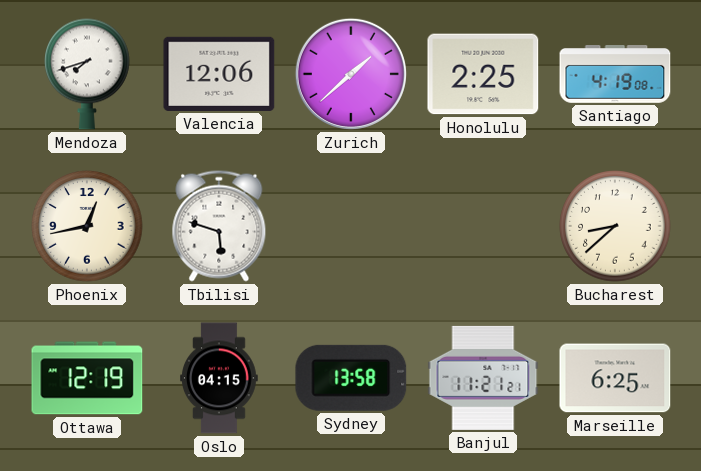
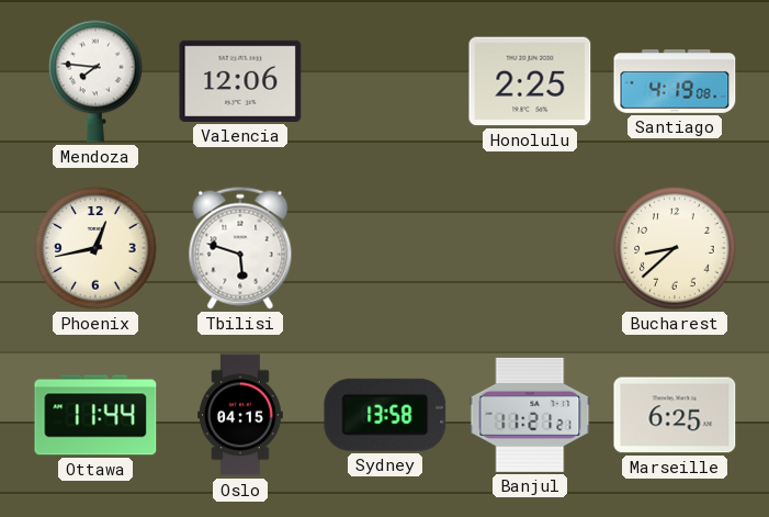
Mendoza: 7:42 -> 7:46 (95, 81)
Zurich: 1:38 -> none (351, 74)
Ottawa: 12:19 -> 11:44 (95, 415)
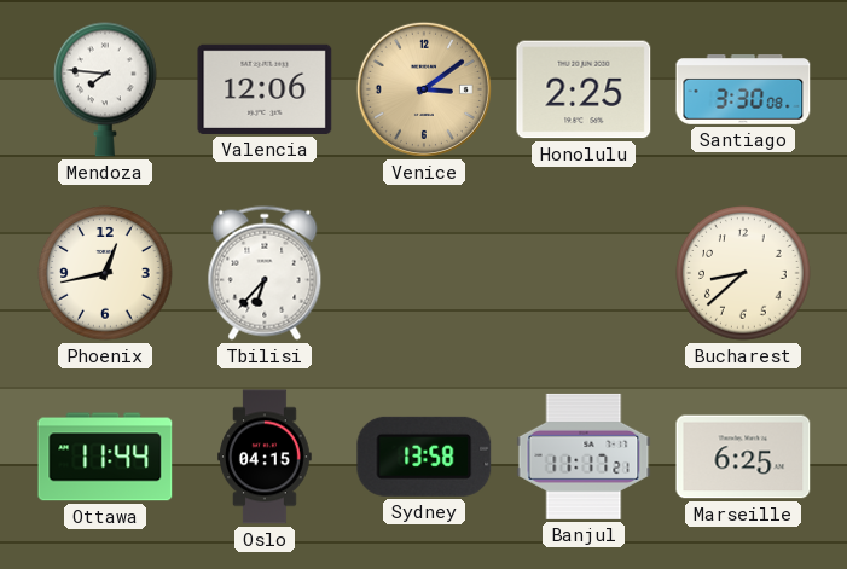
Venice: none -> 3:09 (424, 89)
Santiago: 4:19 -> 3:30 (743, 91)
Tbilisi: 5:48 -> 6:37 (265, 273)
Banjul: 11:21 -> 11:17 (584, 457)
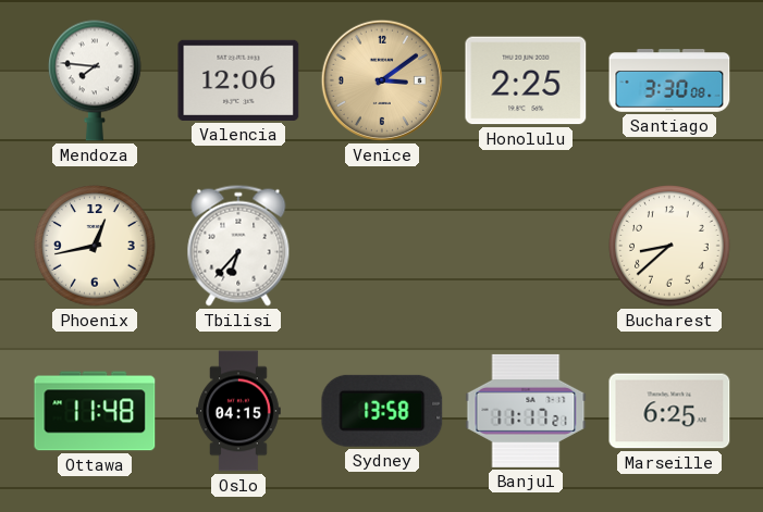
Ottawa: 11:44 -> 11:48 (95, 411)
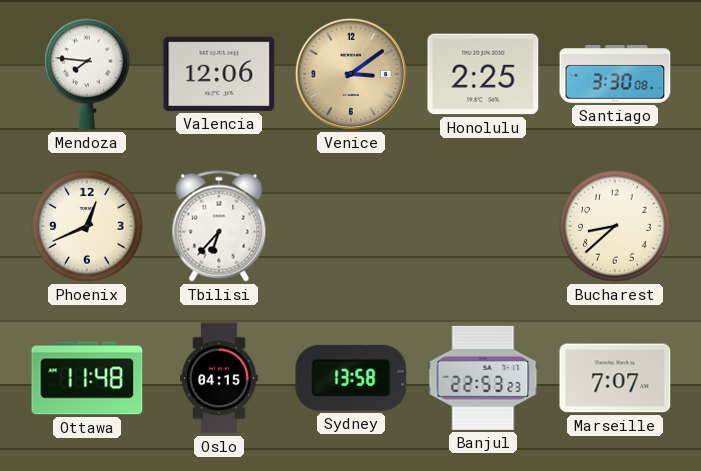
Phoenix: 12:43 -> 12:41 (87, 226)
Banjul: 11:17 -> 22:53 (483, 378)
Marseille: 6:25 -> 7:07 (615, 378)
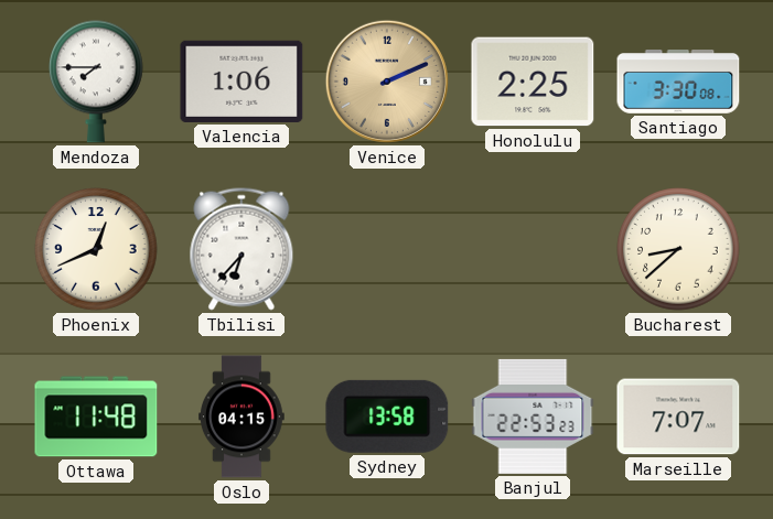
Mendoza: 7:46 -> 7:45 (96, 82)
Valencia: 12:06 -> 1:06 (241, 82)
Venice: 3:09 -> 2:11 (387, 82)
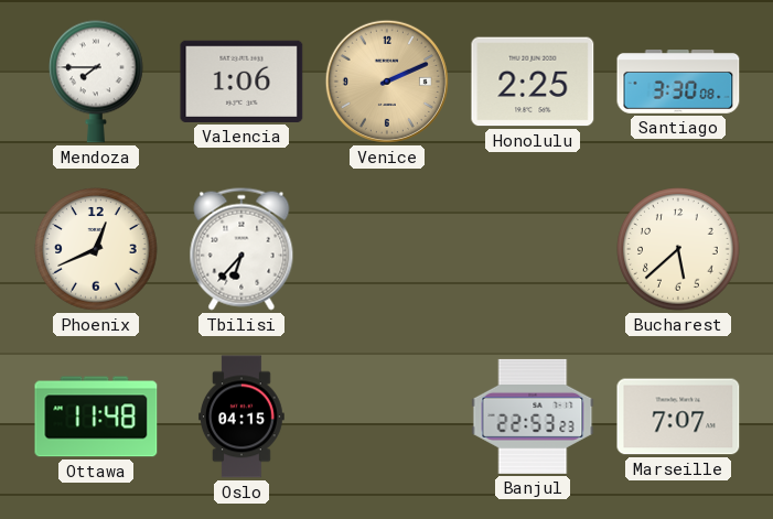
Bucharest: 8:38 -> 5:38 (678, 249)
Sydney: 13:58 -> none (387, 417)
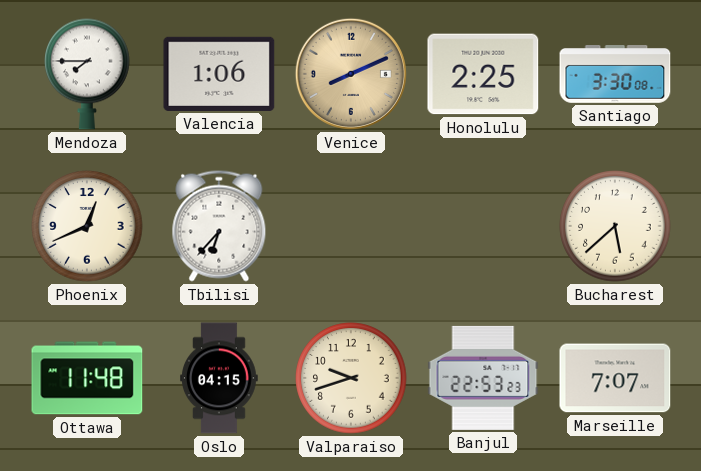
Venice: 2:11 -> 8:11 (351, 74)
Valparaiso: none -> 9:42 (351, 378)
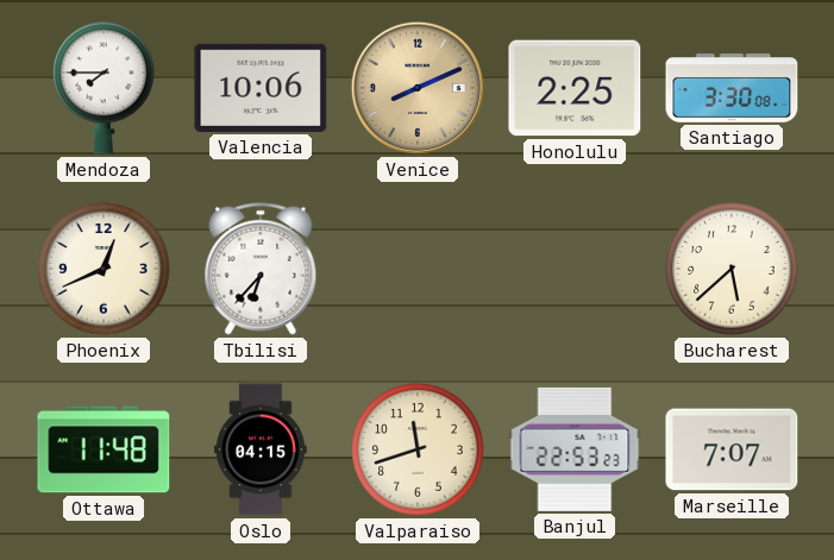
Valencia: 1:06 -> 10:06 (261, 88)
Valparaiso: 9:42 -> 11:42 (418, 449)
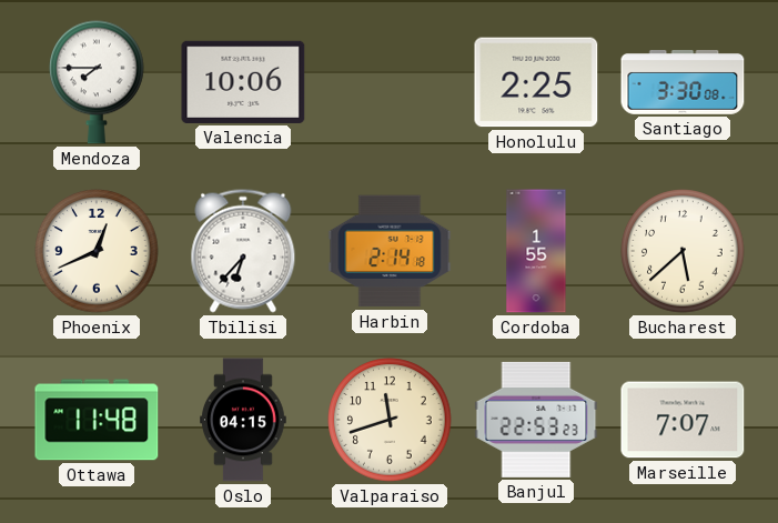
Venice: 8:11 -> none (418, 88)
Harbin: none -> 2:14 (390, 251)
Cordoba: none -> 1:55 (536, 251)
